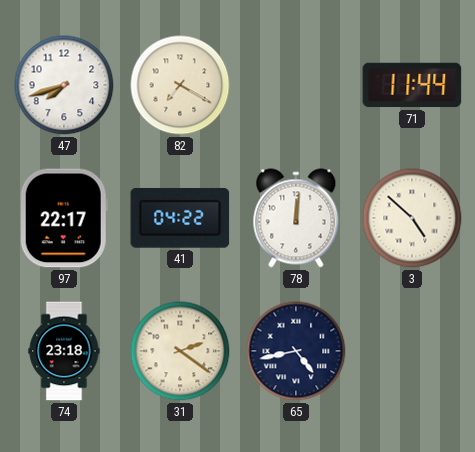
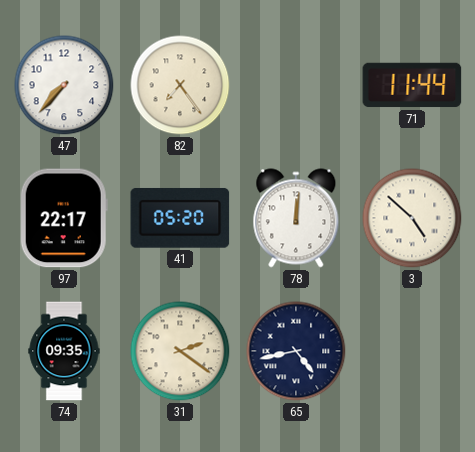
47: 7:42 -> 7:37 (64, 85)
82: 7:20 -> 7:24 (180, 85)
41: 04:22 -> 05:20 (180, 218)
74: 23:18 -> 09:35 (64, 351)
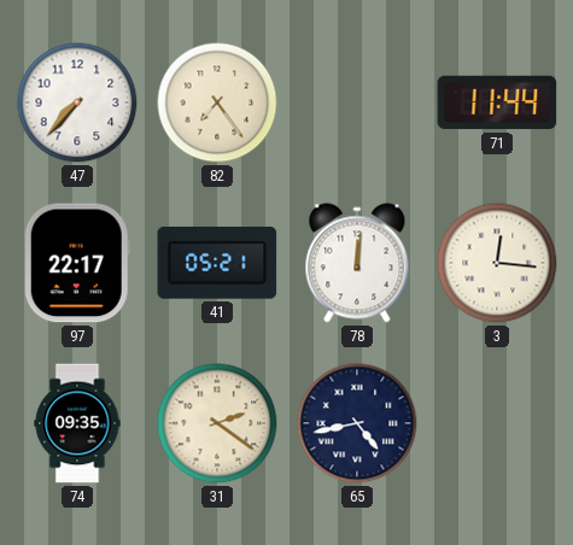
41: 05:20 -> 05:21 (217, 263)
3: 4:52 -> 12:16 (497, 263)
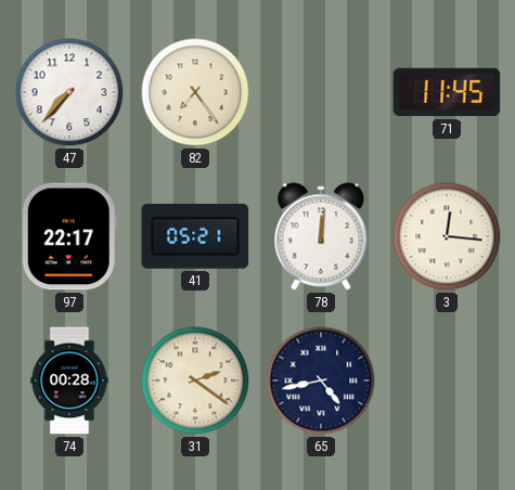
71: 11:44 -> 11:45 (447, 92)
74: 09:35 -> 00:28 (69, 381)
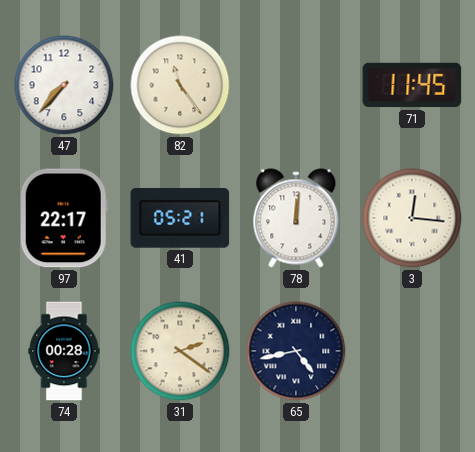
82: 7:24 -> 11:24 (180, 85)
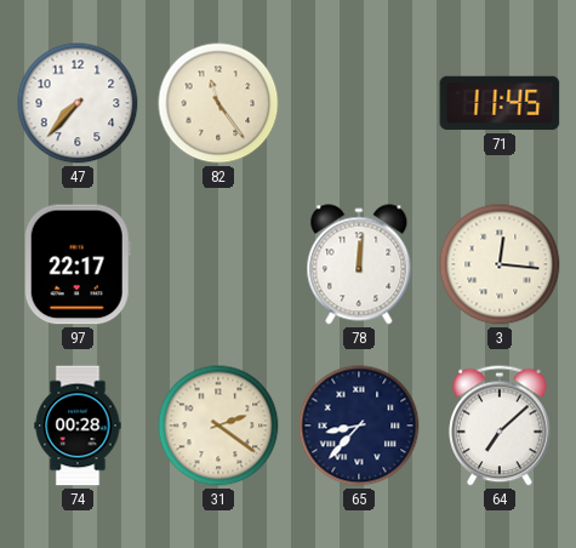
41: 05:21 -> none (180, 218)
65: 4:43 -> 8:37 (359, 426)
64: none -> 7:08 (500, 426)
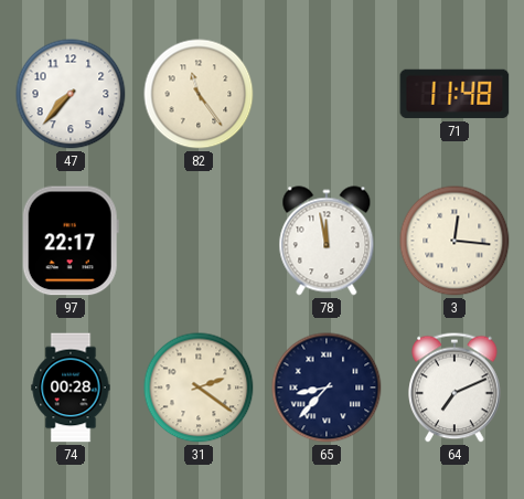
71: 11:45 -> 11:48 (455, 94)
78: 12:01 -> 11:58 (327, 241)
64: 7:08 -> 7:11 (455, 387)
